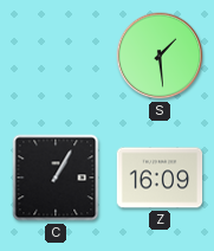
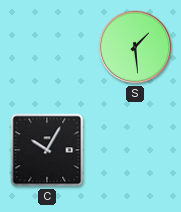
C: 1:05 -> 10:05 (47, 150)
Z: 16:09 -> none (160, 178)
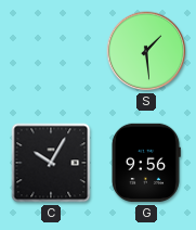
G: none -> 9:56 (145, 163)
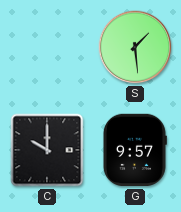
C: 10:05 -> 10:00 (47, 150)
G: 9:56 -> 9:57 (134, 150)
